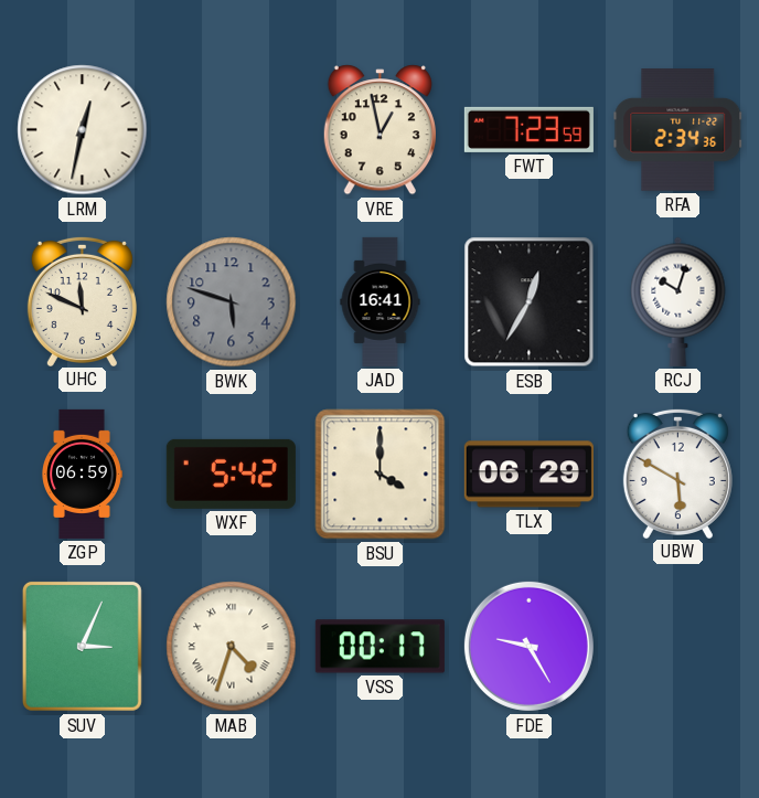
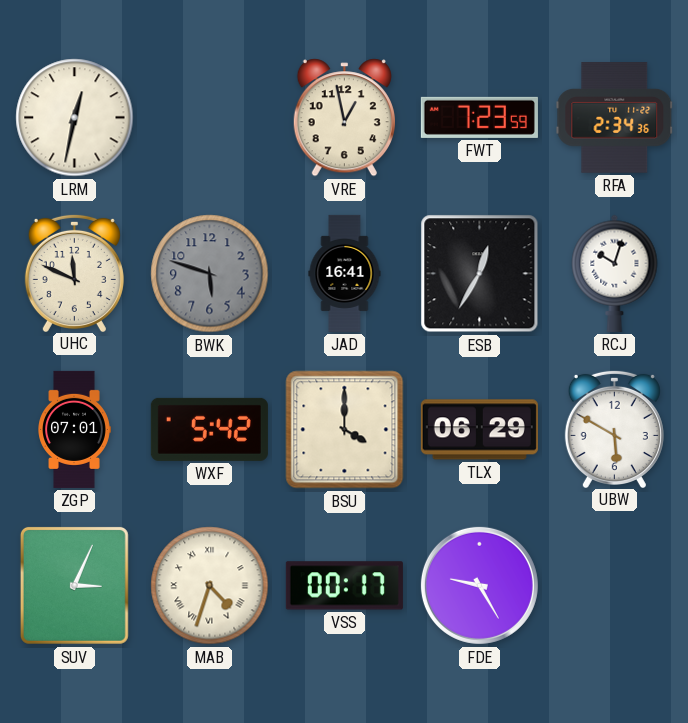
ZGP: 06:59 -> 07:01 (74, 429)
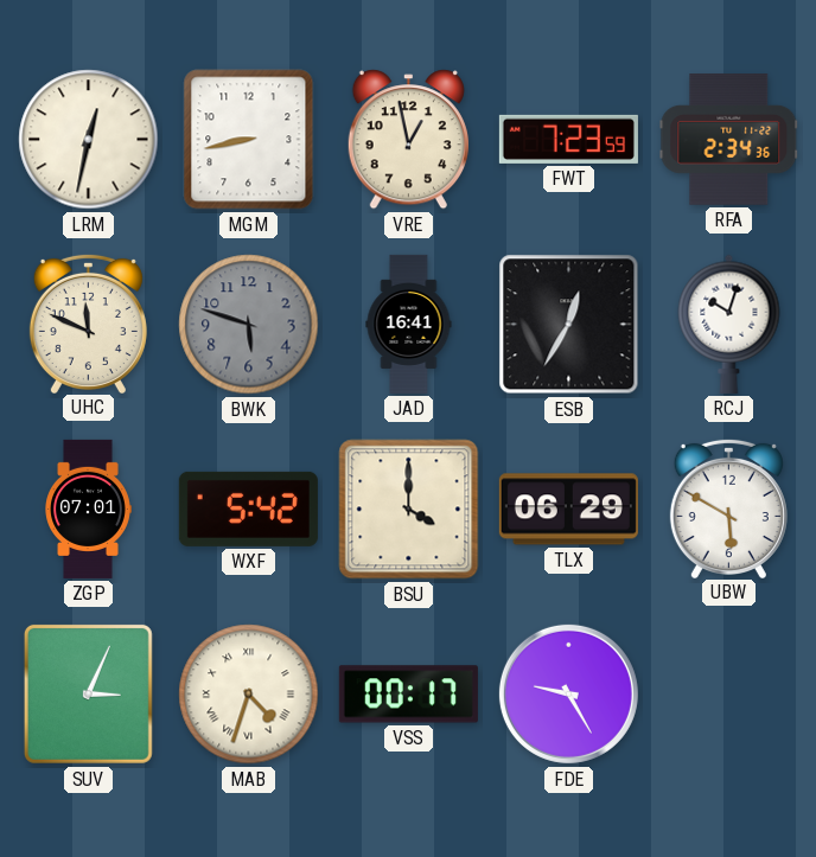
MGM: none -> 8:43 (249, 140)
